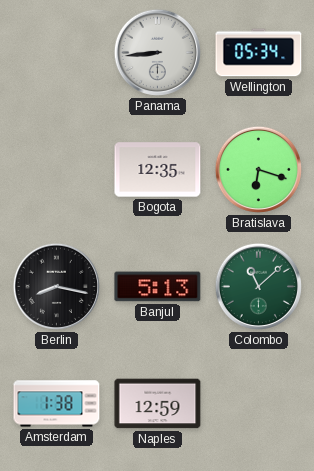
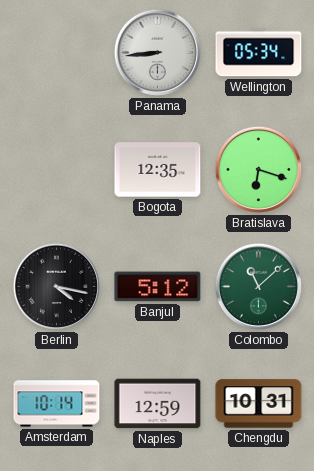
Berlin: 8:17 -> 4:17 (56, 286)
Banjul: 5:13 -> 5:12 (158, 287)
Amsterdam: 1:38 -> 10:14 (57, 404)
Chengdu: none -> 10:31 (259, 404)
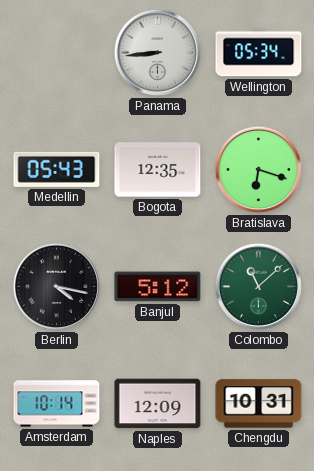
Medellin: none -> 05:43 (57, 169)
Naples: 12:59 -> 12:09 (158, 404)
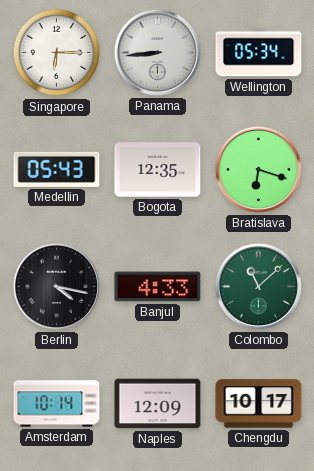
Singapore: none -> 6:15 (57, 53)
Banjul: 5:12 -> 4:33 (158, 287)
Chengdu: 10:31 -> 10:17 (259, 404)
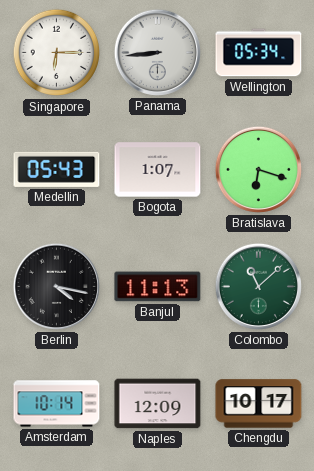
Bogota: 12:35 -> 1:07 (158, 170)
Banjul: 4:33 -> 11:13 (158, 287)
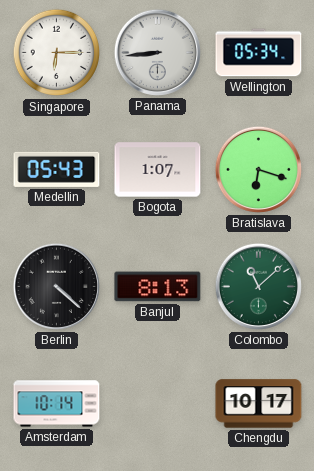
Berlin: 4:17 -> 4:22 (56, 286)
Banjul: 11:13 -> 8:13 (158, 287)
Naples: 12:09 -> none (158, 404)
